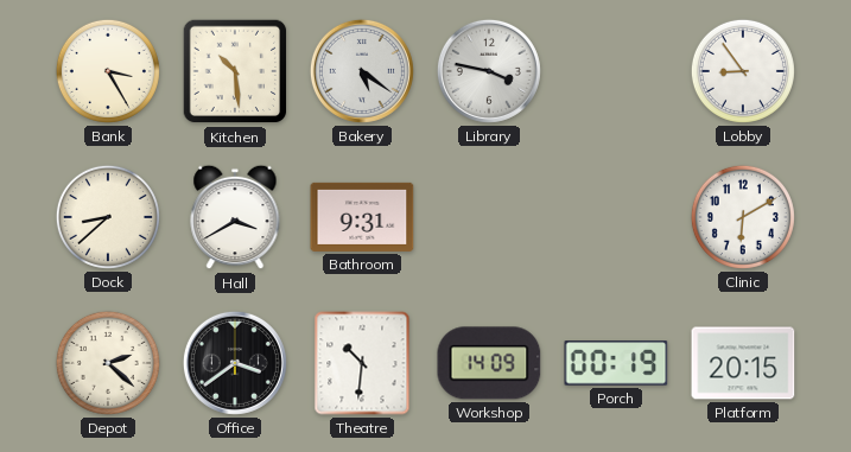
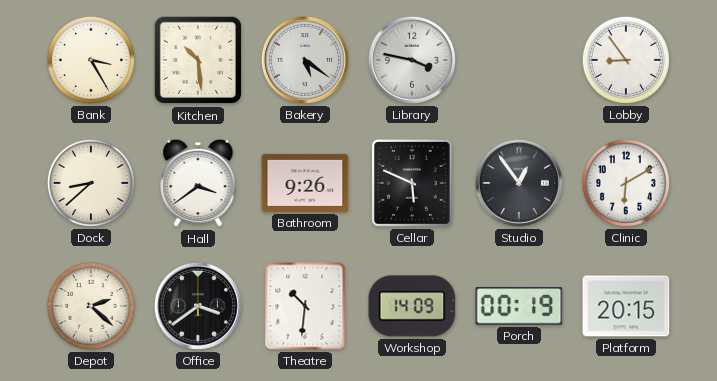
Hall: 3:40 -> 3:39 (198, 183)
Bathroom: 9:31 -> 9:26 (305, 183)
Cellar: none -> 5:49 (412, 183)
Studio: none -> 12:54 (519, 183)
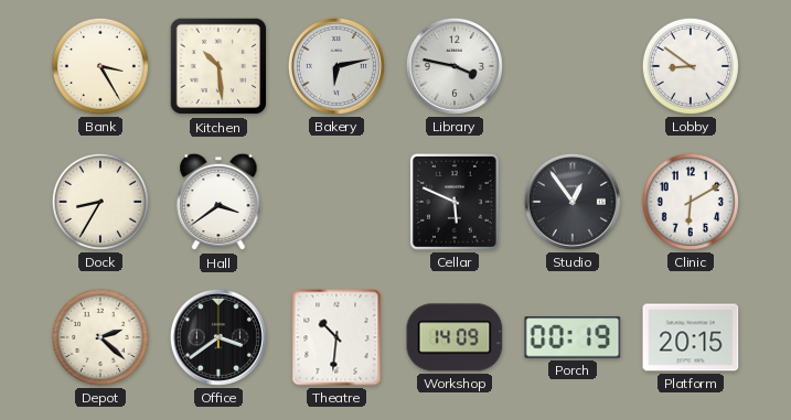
Bakery: 5:21 -> 6:13 (336, 66)
Lobby: 8:54 -> 8:51 (691, 66)
Dock: 8:38 -> 8:35 (100, 202)
Bathroom: 9:26 -> none (305, 183)
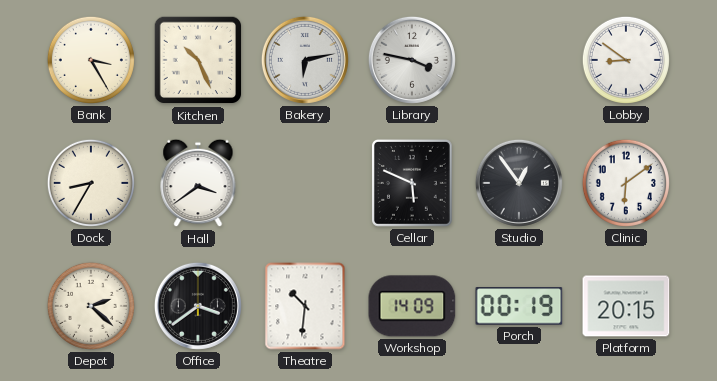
Kitchen: 10:29 -> 10:26 (198, 60)
Clinic: 6:10 -> 6:09 (626, 183)
